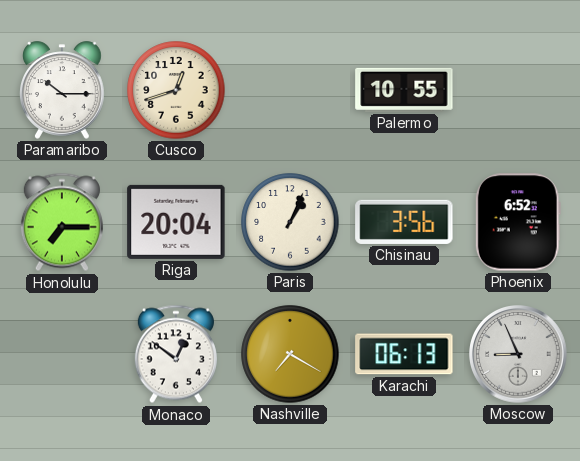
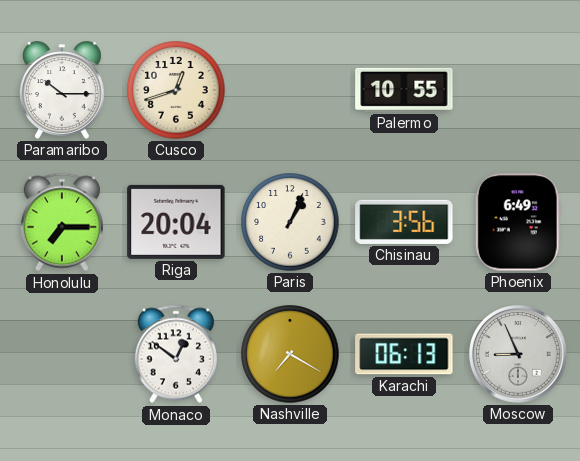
Phoenix: 6:52 -> 6:49 (518, 222)
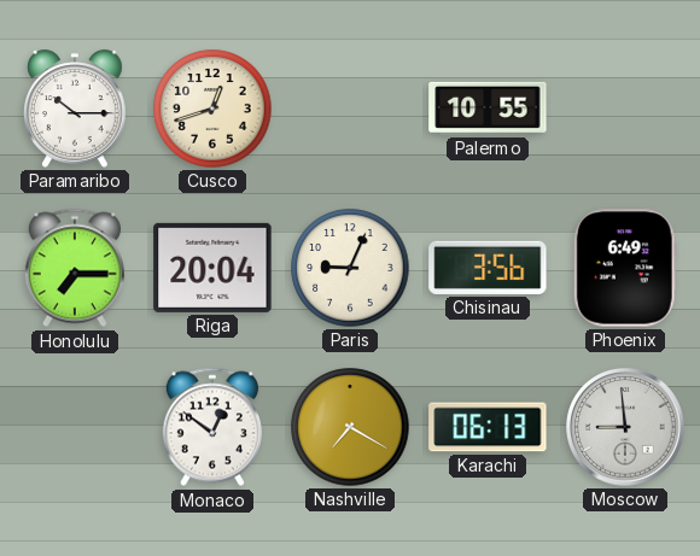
Paris: 1:04 -> 9:04 (350, 268)
Moscow: 8:56 -> 8:59 (625, 427)
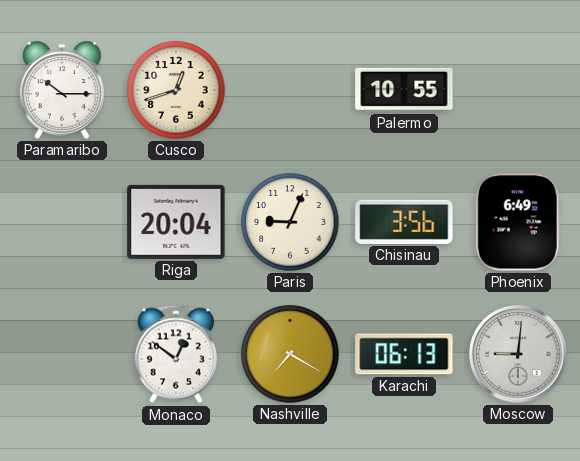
Honolulu: 7:15 -> none (75, 268)
Moscow: 8:59 -> 9:01 (518, 354)
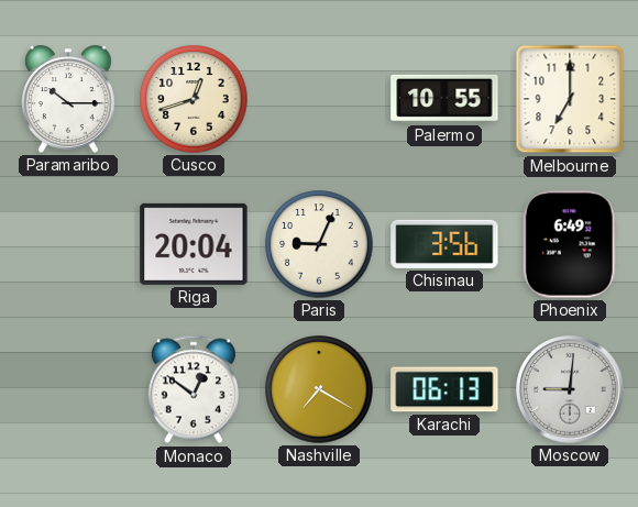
Melbourne: none -> 7:00 (570, 99)
